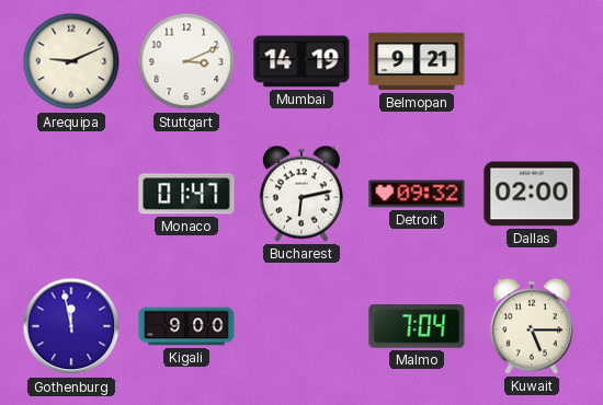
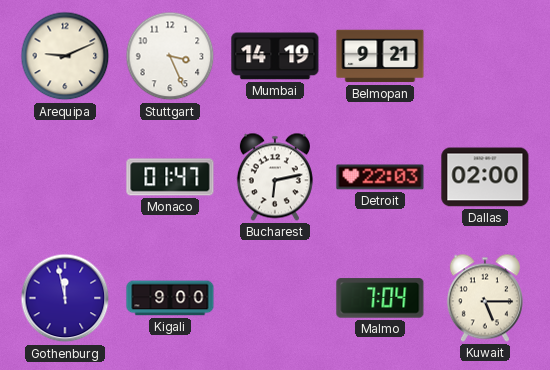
Stuttgart: 3:11 -> 3:26 (170, 56)
Detroit: 09:32 -> 22:03 (380, 177)
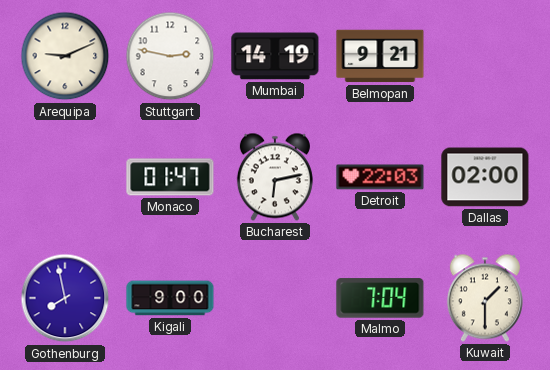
Stuttgart: 3:26 -> 2:47 (170, 56)
Gothenburg: 11:58 -> 7:58 (65, 298)
Kuwait: 5:15 -> 1:30 (485, 298)
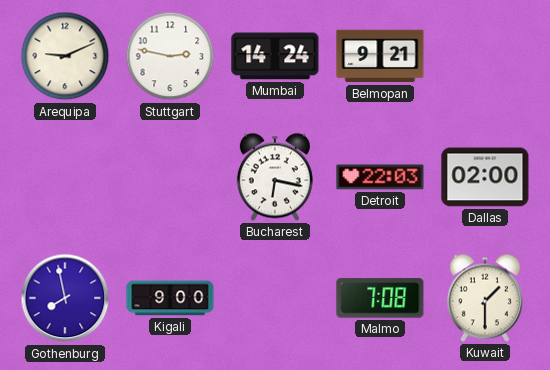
Mumbai: 14:19 -> 14:24 (275, 56)
Monaco: 01:47 -> none (170, 177)
Bucharest: 6:13 -> 6:17 (275, 177)
Malmo: 7:04 -> 7:08 (380, 298)
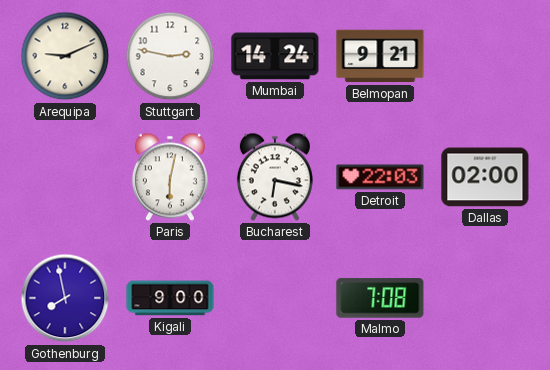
Paris: none -> 6:02 (170, 177)
Kuwait: 1:30 -> none (485, 298)
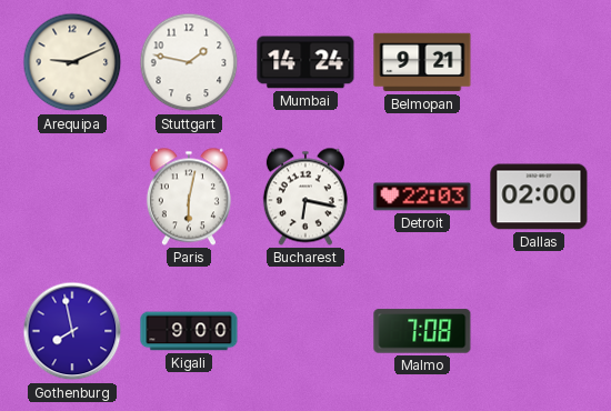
Stuttgart: 2:47 -> 1:47 (189, 62)
